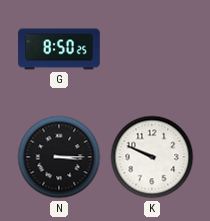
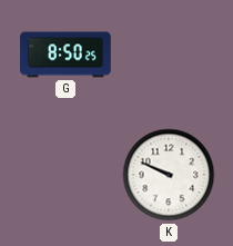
N: 3:15 -> none (59, 157)
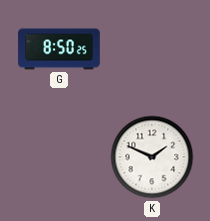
K: 9:49 -> 1:49 (152, 157)
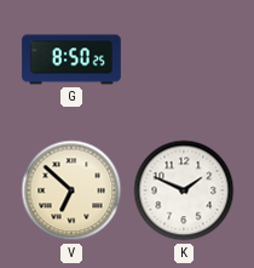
V: none -> 6:52 (71, 190)
